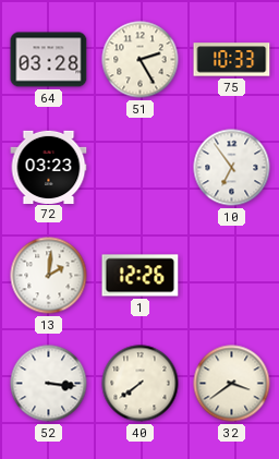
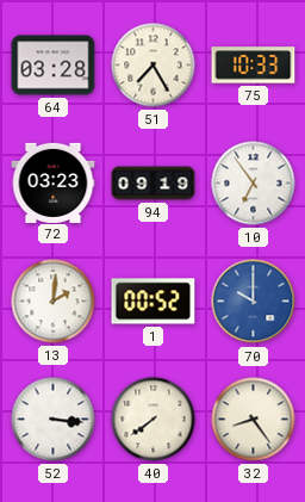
51: 2:25 -> 7:25 (154, 66)
94: none -> 09:19 (154, 184)
1: 12:26 -> 00:52 (154, 302)
70: none -> 10:00 (254, 302)
32: 3:39 -> 8:24 (254, 420)
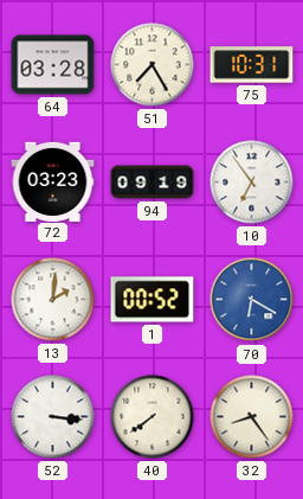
75: 10:33 -> 10:31 (252, 65)
70: 10:00 -> 6:20 (252, 300)
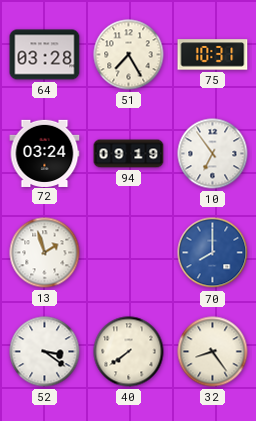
72: 03:23 -> 03:24 (45, 153)
13: 2:01 -> 1:57 (45, 253)
1: 00:52 -> none (153, 300)
70: 6:20 -> 8:00 (213, 253)
52: 3:16 -> 3:21 (45, 352)
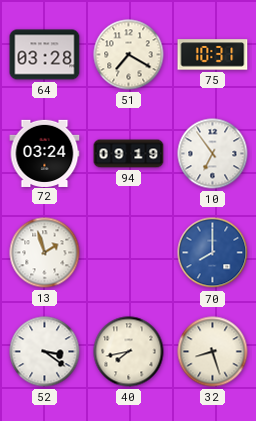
51: 7:25 -> 7:20 (129, 55)
40: 7:39 -> 7:43 (129, 352)
32: 8:24 -> 8:27 (213, 352)
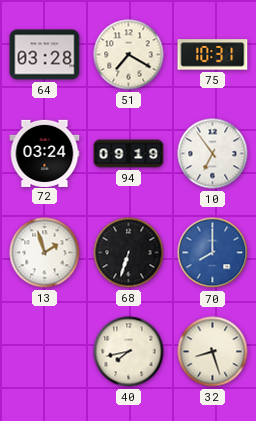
68: none -> 6:33 (129, 253)
52: 3:21 -> none (45, 352)
